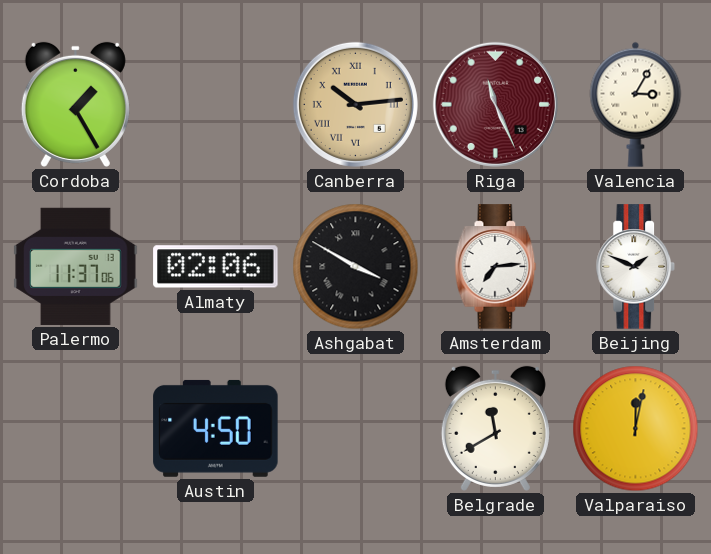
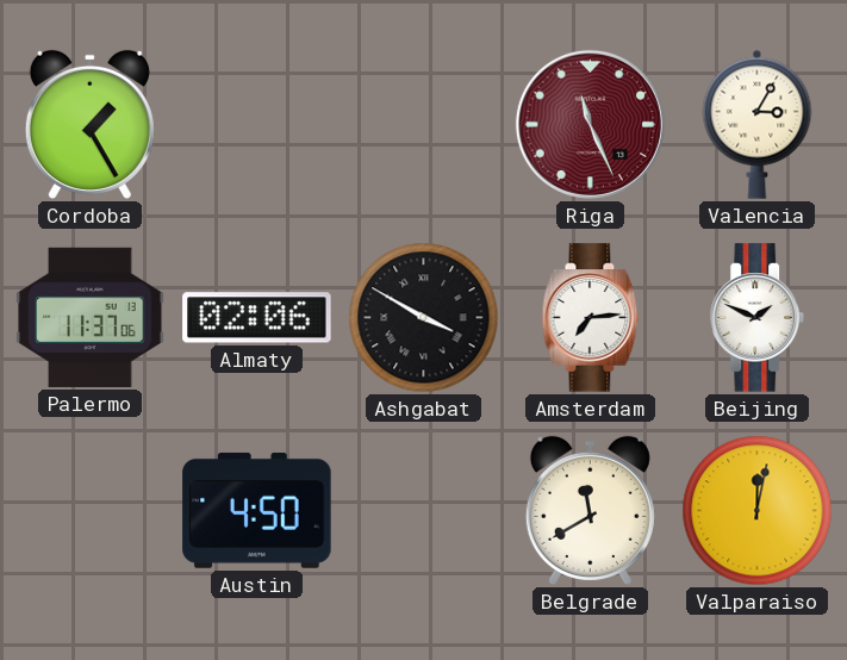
Canberra: 10:14 -> none (355, 104)
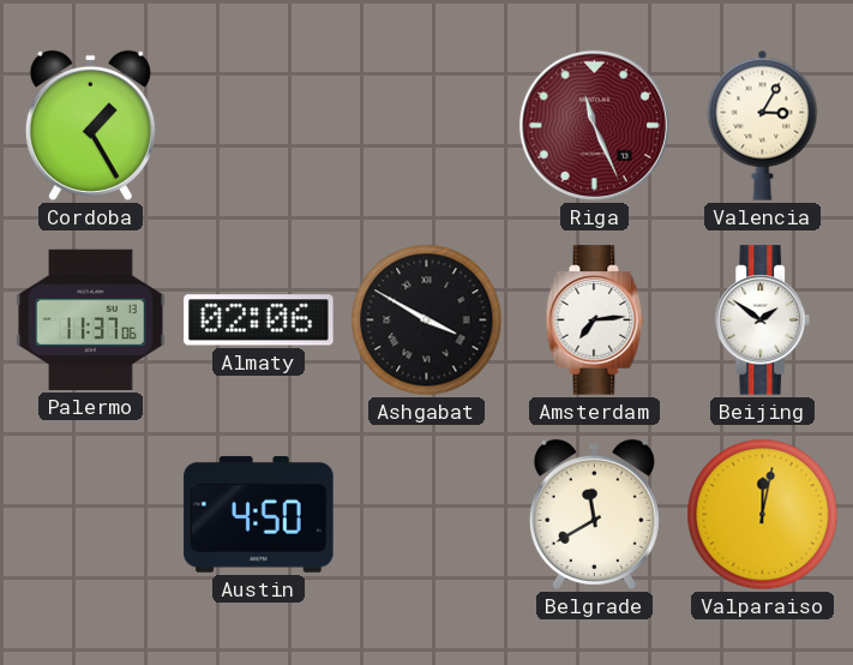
Beijing: 1:49 -> 1:51 (762, 320)
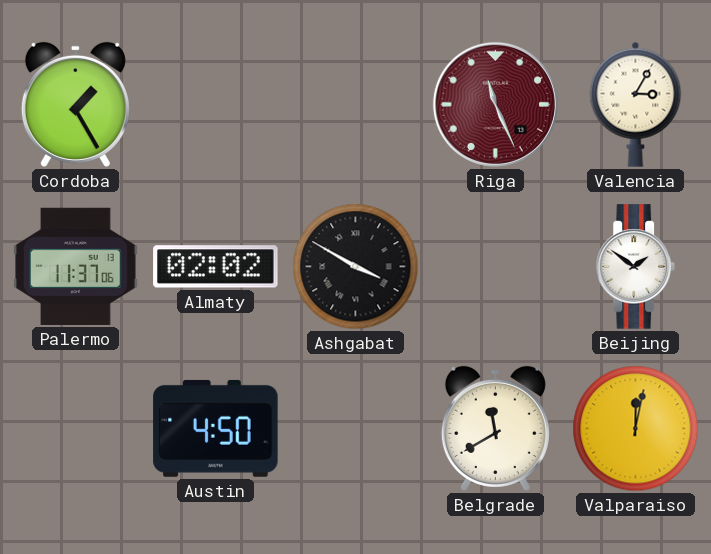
Almaty: 02:06 -> 02:02 (216, 267)
Amsterdam: 7:14 -> none (595, 320)
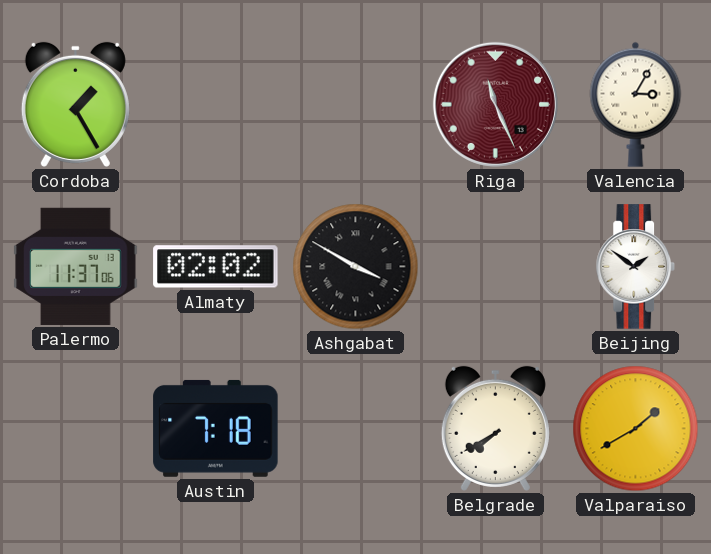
Austin: 4:50 -> 7:18 (216, 428)
Belgrade: 11:40 -> 7:40 (495, 428)
Valparaiso: 12:02 -> 1:40 (636, 429)
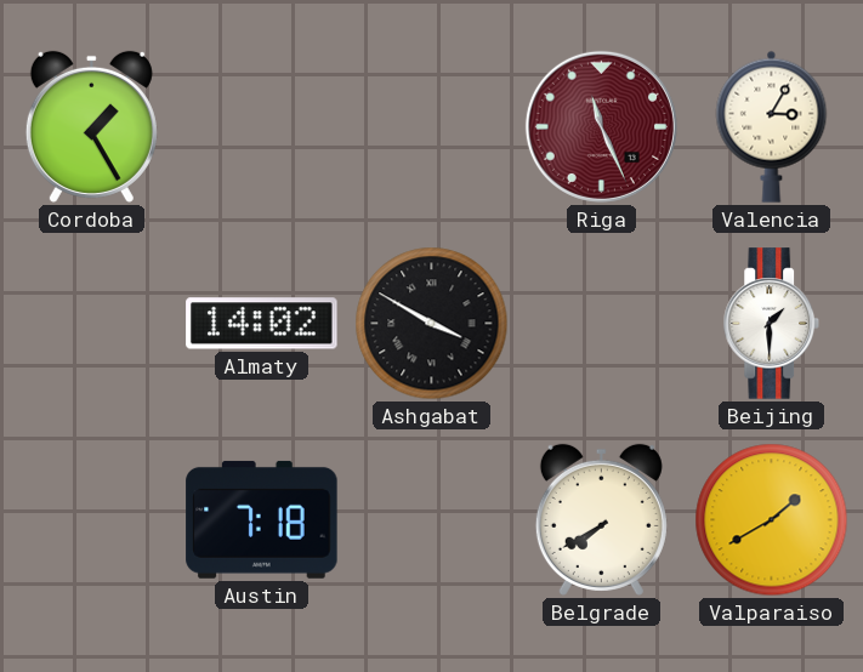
Palermo: 11:37 -> none (76, 266)
Almaty: 02:02 -> 14:02 (262, 324)
Beijing: 1:51 -> 1:30 (771, 324)
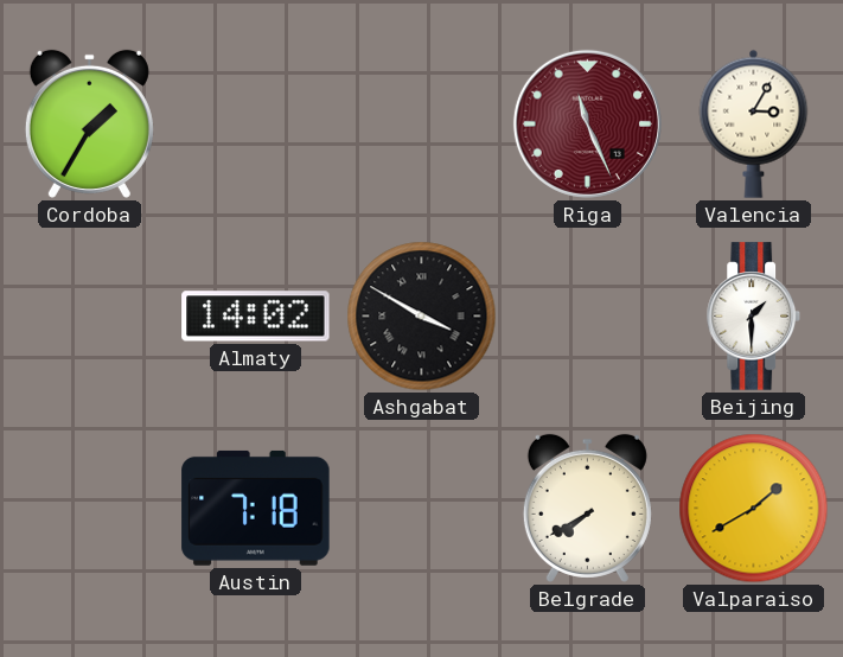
Cordoba: 1:25 -> 1:35 (89, 123)
